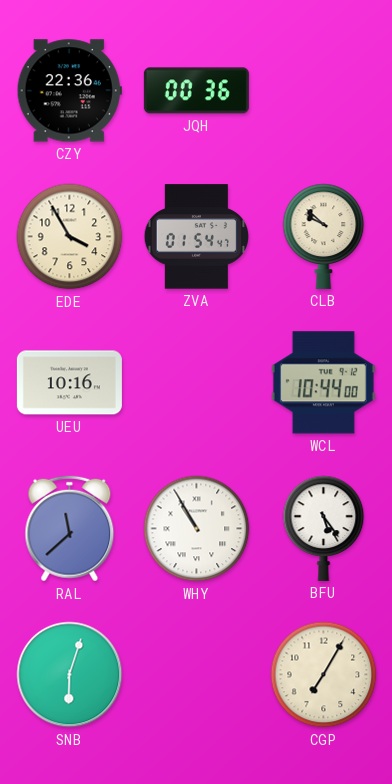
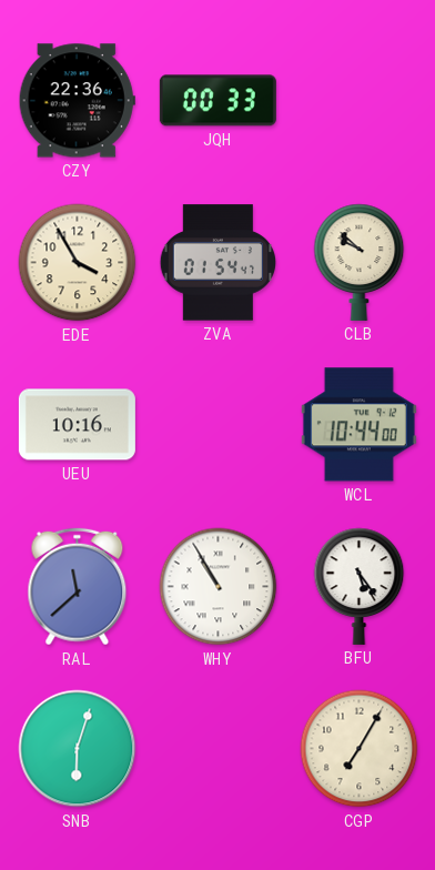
JQH: 00:36 -> 00:33 (217, 101)
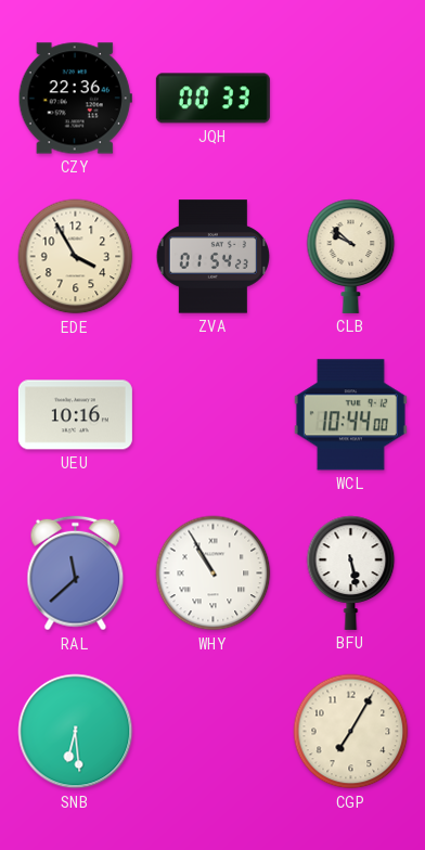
ZVA: 01:54:47 -> 01:54:23 (214, 257)
BFU: 5:24 -> 5:28 (351, 572)
SNB: 6:03 -> 6:29 (76, 732)
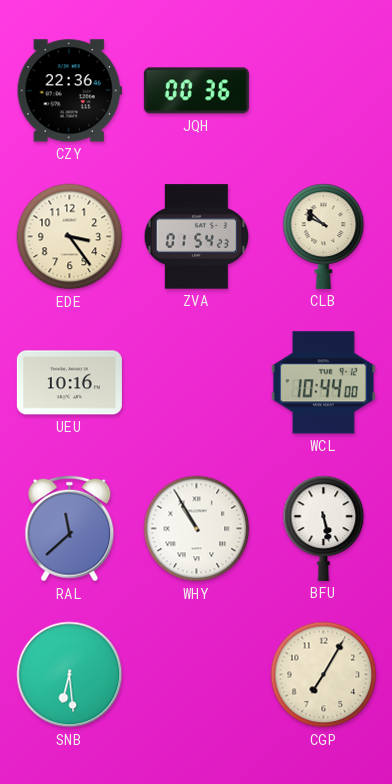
JQH: 00:33 -> 00:36 (196, 91)
EDE: 3:55 -> 3:24 (70, 237)
